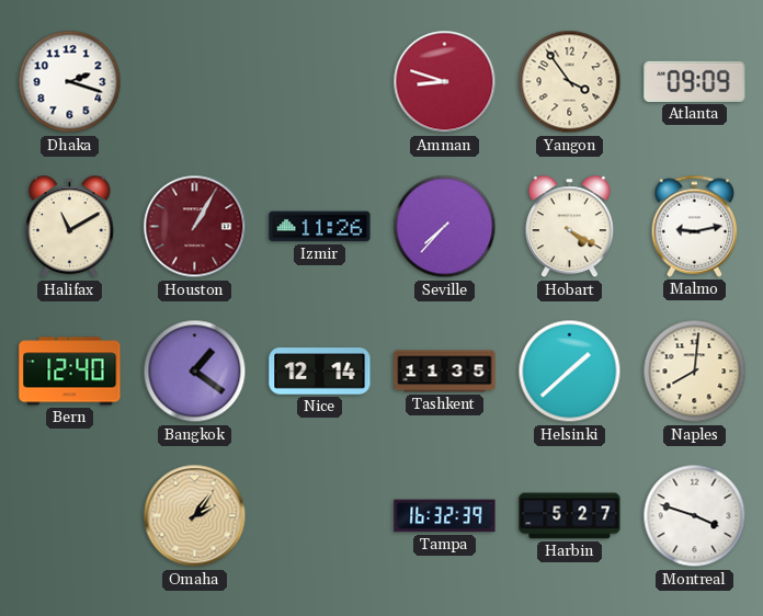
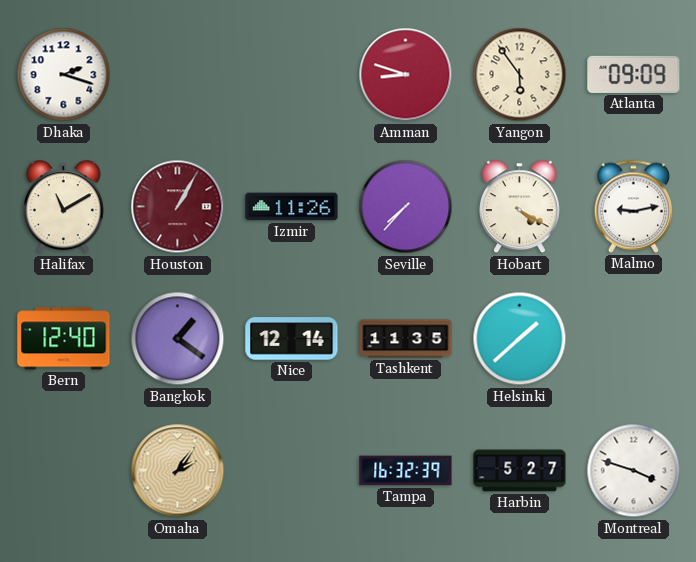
Yangon: 3:54 -> 5:54 (520, 75)
Naples: 8:01 -> none (695, 372)
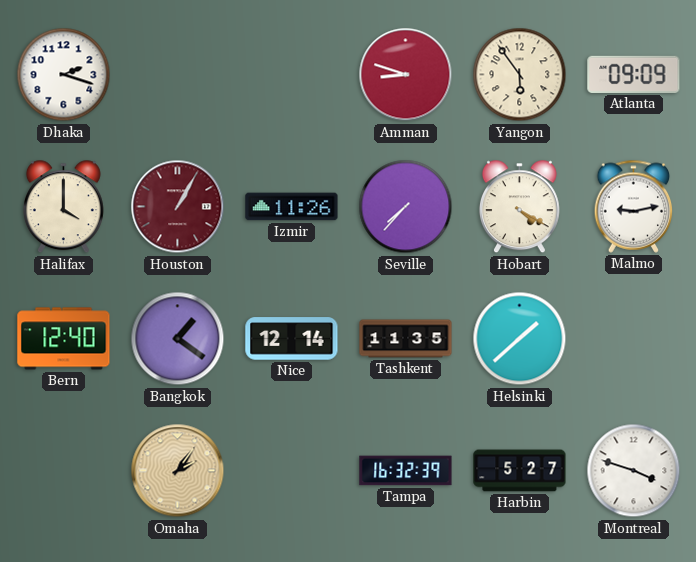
Halifax: 11:10 -> 4:00 (63, 207)
